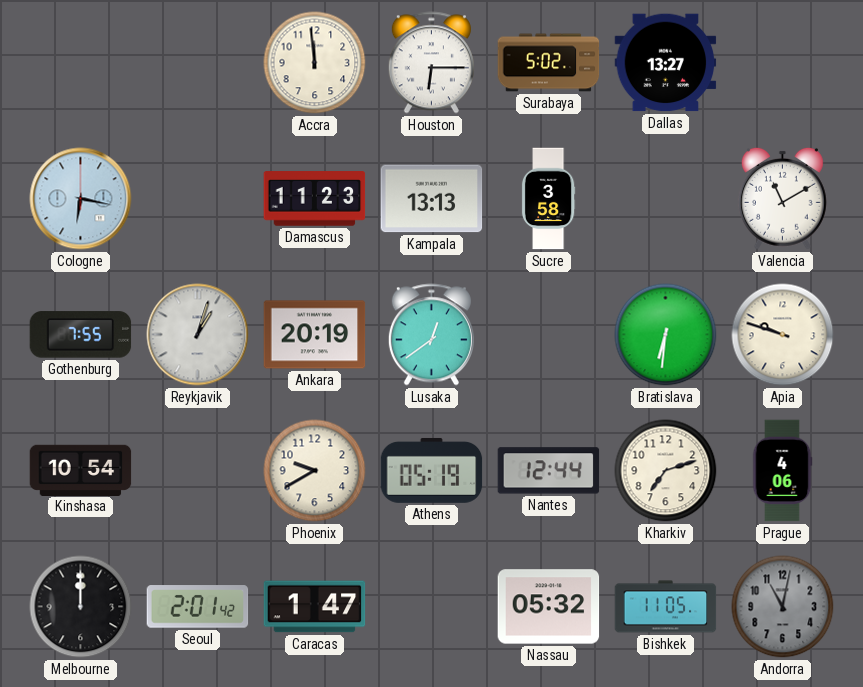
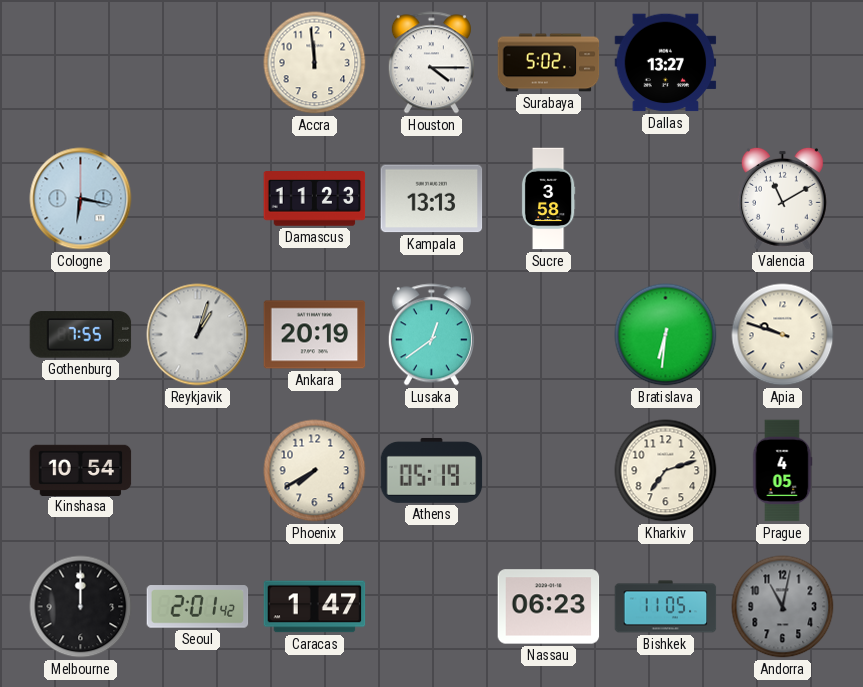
Houston: 6:15 -> 4:15 (431, 63)
Phoenix: 9:40 -> 7:40 (315, 471)
Nantes: 12:44 -> none (549, 471)
Prague: 4:06 -> 4:05 (782, 471)
Nassau: 05:32 -> 06:23 (549, 607)
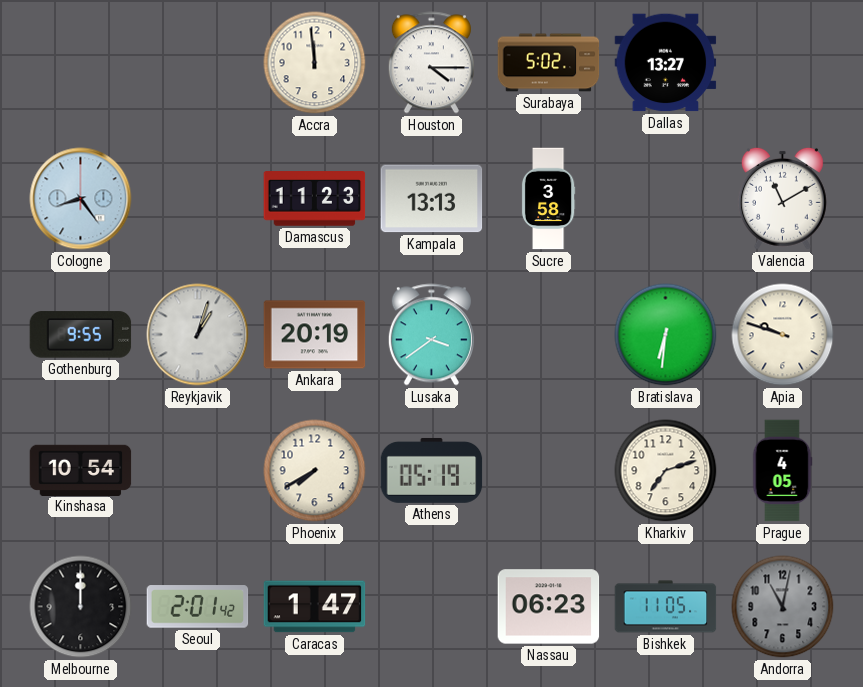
Cologne: 6:17 -> 8:24 (81, 199)
Gothenburg: 7:55 -> 9:55 (81, 335)
Lusaka: 12:39 -> 3:39 (431, 335)
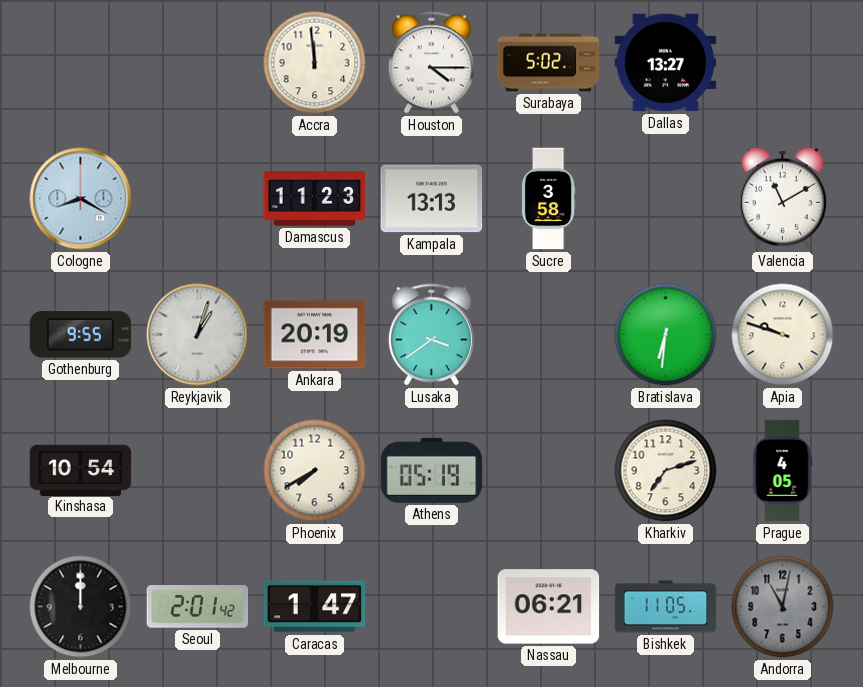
Cologne: 8:24 -> 8:20 (81, 199)
Nassau: 06:23 -> 06:21 (549, 607)
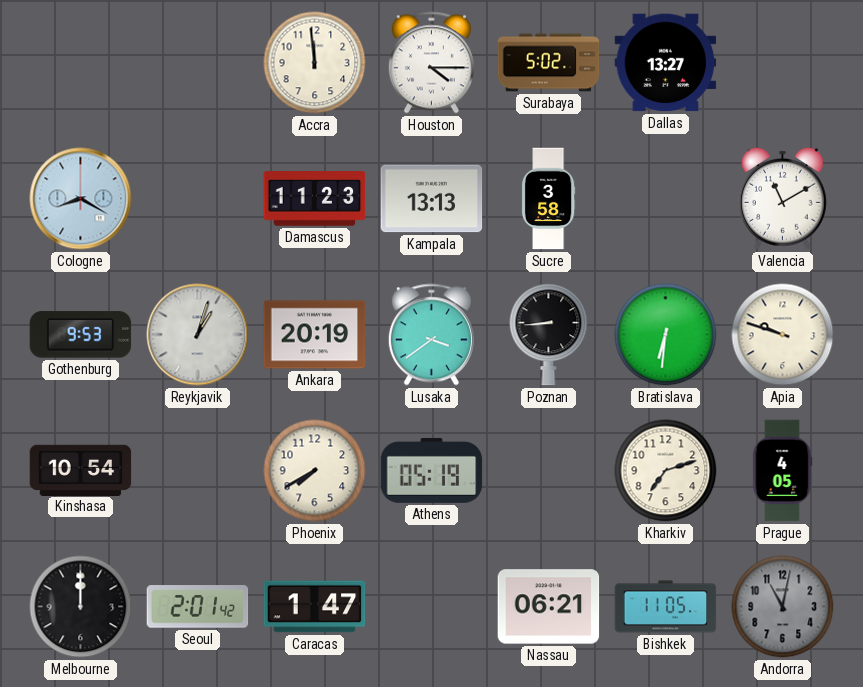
Gothenburg: 9:55 -> 9:53 (81, 335)
Poznan: none -> 8:44 (549, 335)
